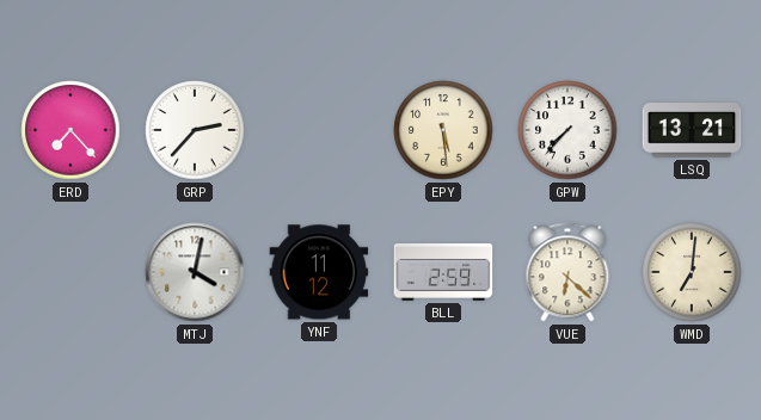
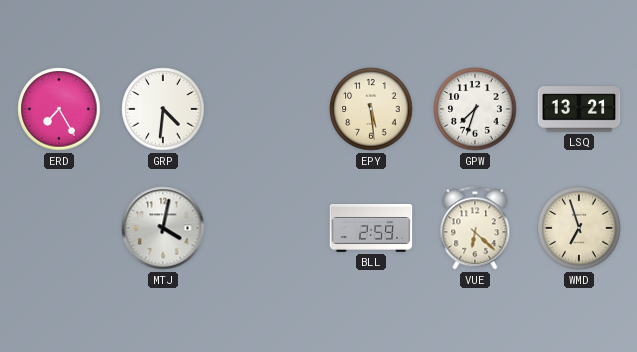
ERD: 7:23 -> 7:25 (59, 109)
GRP: 2:37 -> 4:31 (163, 109)
GPW: 7:37 -> 7:33 (475, 109)
YNF: 11:12 -> none (319, 272)
WMD: 7:01 -> 6:57 (579, 228)
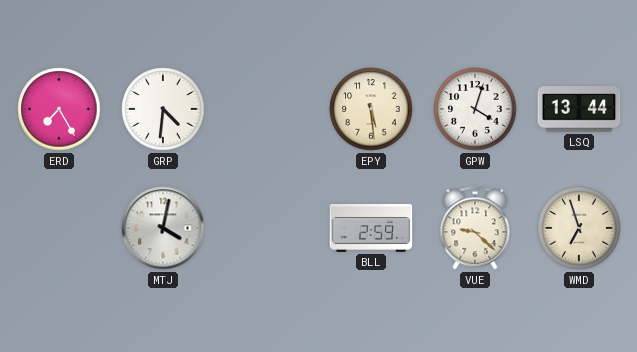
GPW: 7:33 -> 4:03 (475, 109)
LSQ: 13:21 -> 13:44 (579, 109)
VUE: 6:22 -> 9:22 (475, 228)
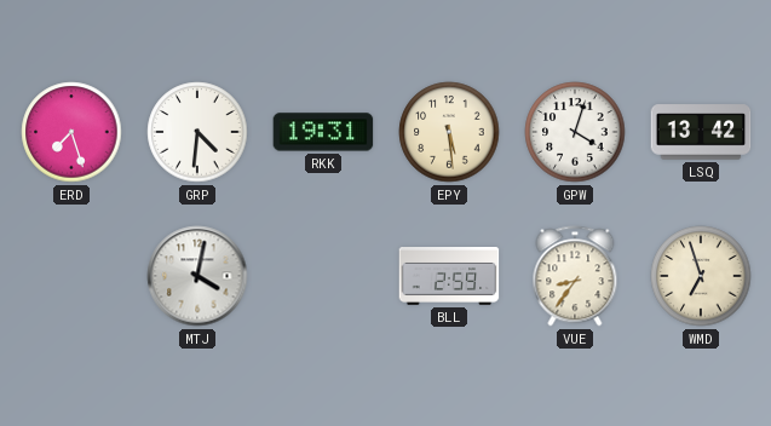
ERD: 7:25 -> 7:27 (71, 132)
RKK: none -> 19:31 (323, 132)
LSQ: 13:44 -> 13:42 (701, 132)
VUE: 9:22 -> 8:36 (575, 276)
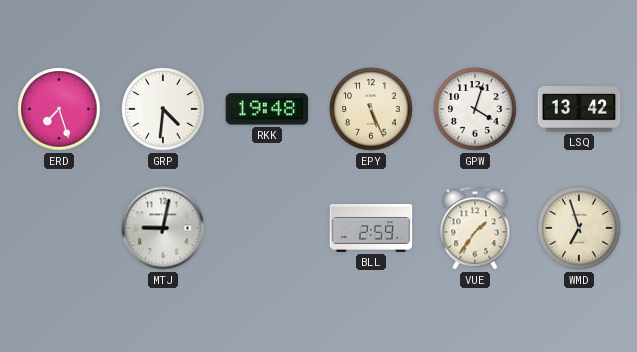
RKK: 19:31 -> 19:48 (267, 109)
EPY: 5:29 -> 5:26 (371, 109)
MTJ: 4:02 -> 9:02 (163, 228)
VUE: 8:36 -> 1:36 (475, 228)
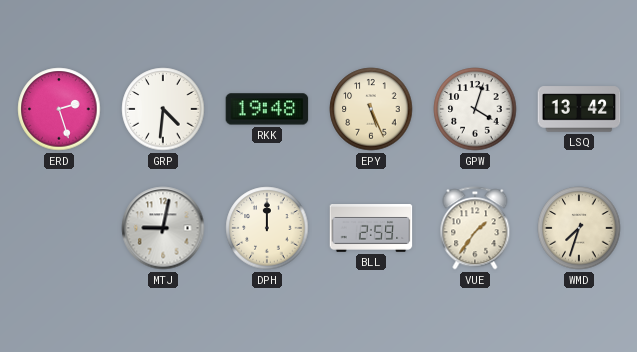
ERD: 7:27 -> 2:27 (59, 109)
DPH: none -> 12:00 (267, 228)
WMD: 6:57 -> 7:33 (579, 228)
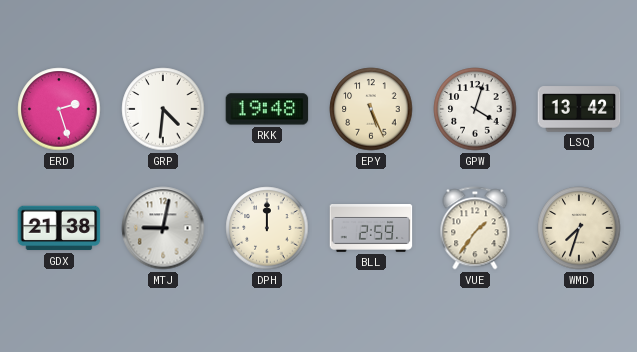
GDX: none -> 21:38 (59, 228)
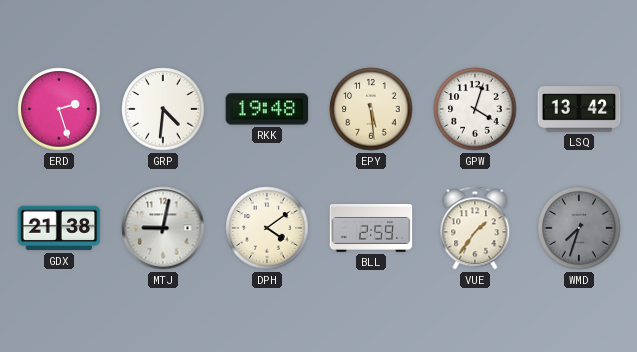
EPY: 5:26 -> 5:29 (371, 109)
DPH: 12:00 -> 4:09 (267, 228)
WMD dial: cream -> grey (579, 228)
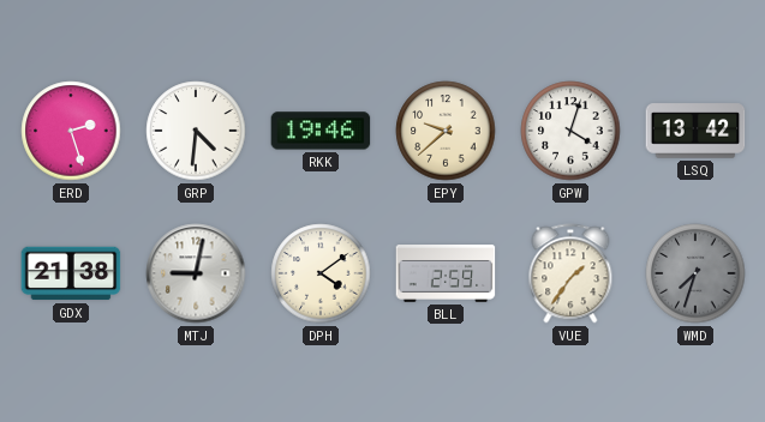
RKK: 19:48 -> 19:46 (321, 131)
EPY: 5:29 -> 9:38 (446, 131)
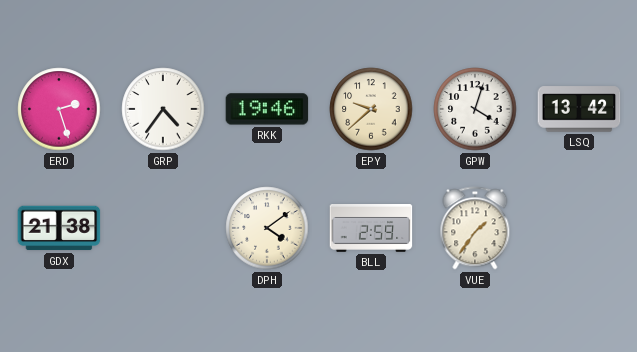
GRP: 4:31 -> 4:36 (163, 109)
MTJ: 9:02 -> none (196, 273)
WMD: 7:33 -> none (695, 273)
